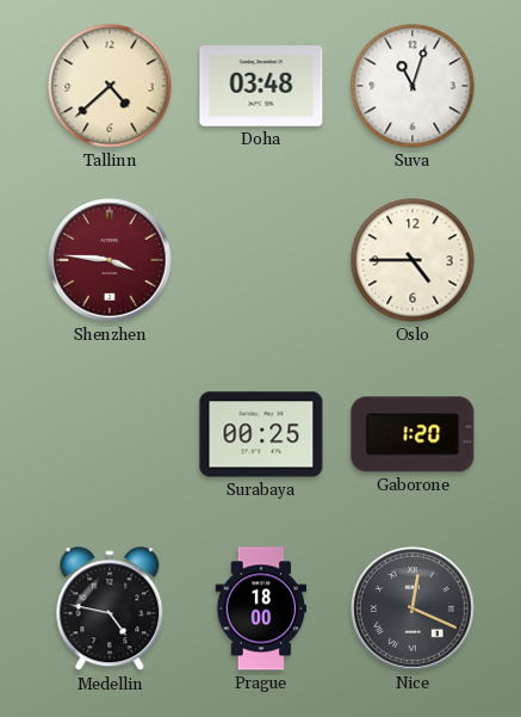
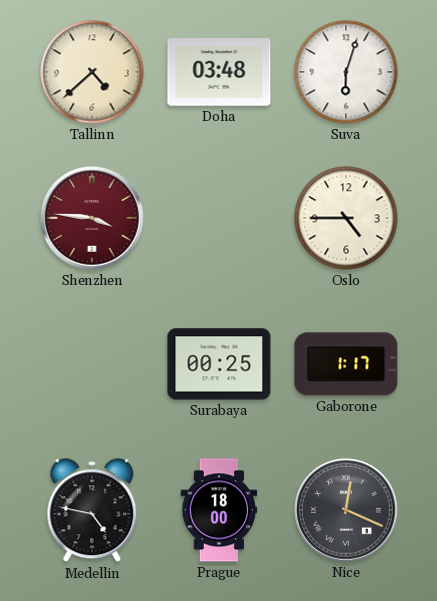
Suva: 11:03 -> 6:03 (346, 72)
Gaborone: 1:20 -> 1:17 (346, 364)
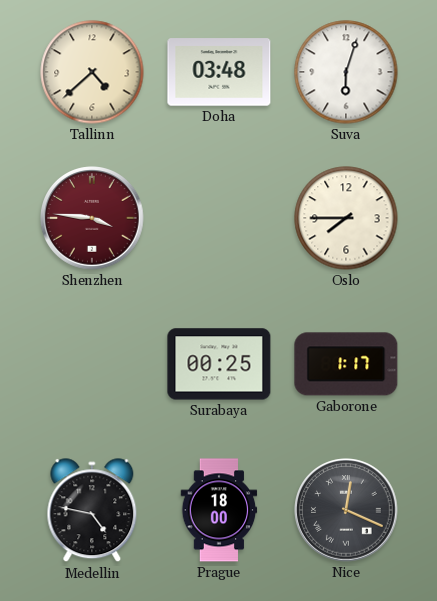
Oslo: 4:45 -> 7:45 (346, 218)
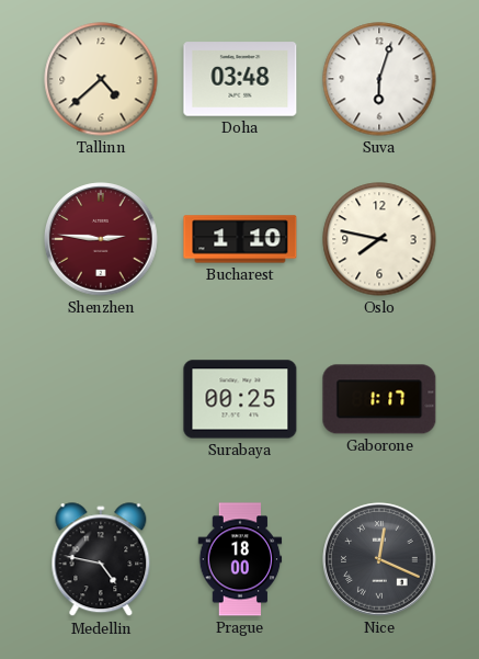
Shenzhen: 3:46 -> 2:46 (101, 239)
Bucharest: none -> 1:10 (240, 239)
Oslo: 7:45 -> 7:47 (379, 239)
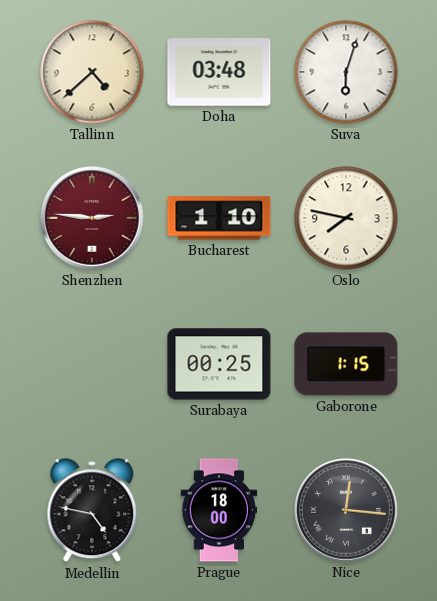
Gaborone: 1:17 -> 1:15 (346, 364)
Nice: 12:19 -> 12:16 (346, 510)
